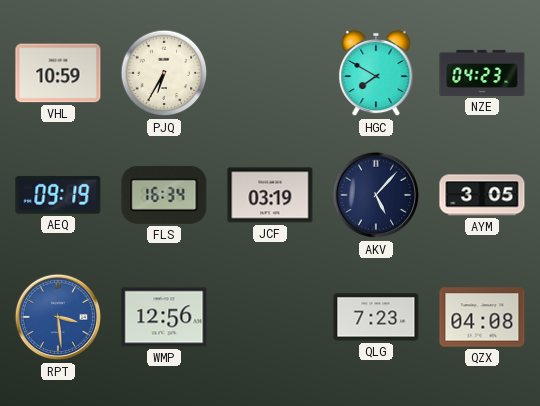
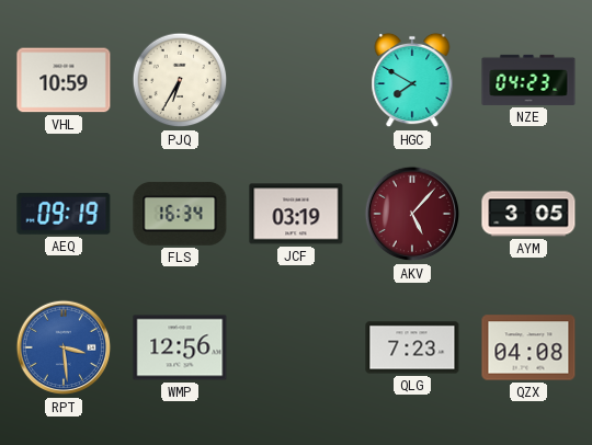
AKV dial: navy -> burgundy (412, 214)
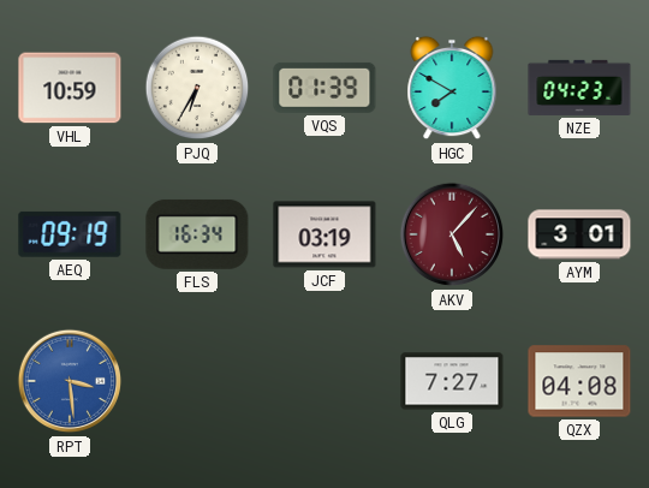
VQS: none -> 01:39 (324, 88)
AYM: 3:05 -> 3:01 (579, 234)
WMP: 12:56 -> none (180, 347)
QLG: 7:23 -> 7:27 (452, 381)
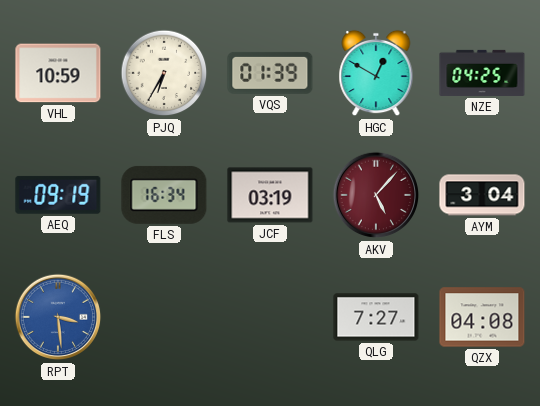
HGC: 7:50 -> 12:50 (376, 73)
NZE: 04:23 -> 04:25 (482, 73)
AYM: 3:01 -> 3:04 (482, 195)
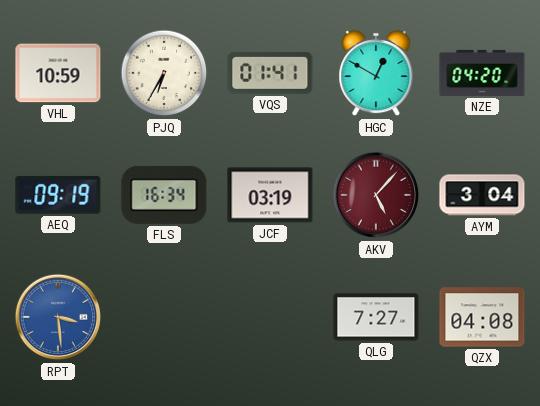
VQS: 01:39 -> 01:41 (270, 73)
NZE: 04:25 -> 04:20 (482, 73)
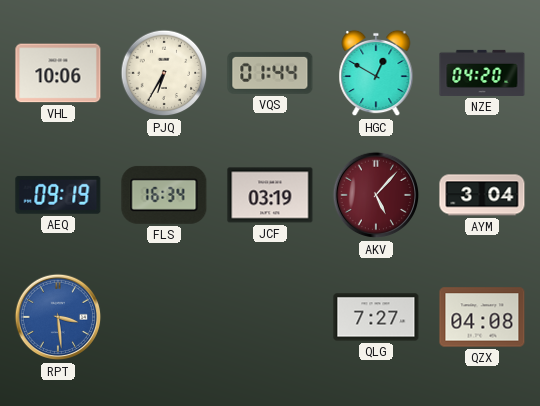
VHL: 10:59 -> 10:06 (58, 73)
VQS: 01:41 -> 01:44 (270, 73)
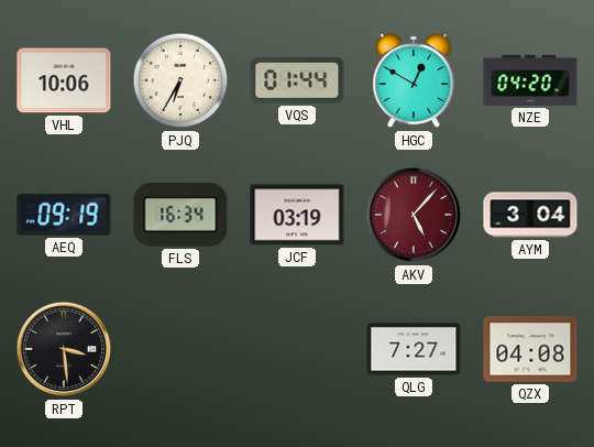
RPT dial: blue -> black (64, 349)
